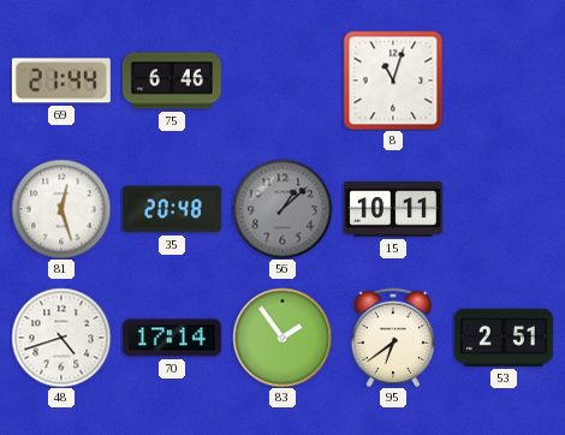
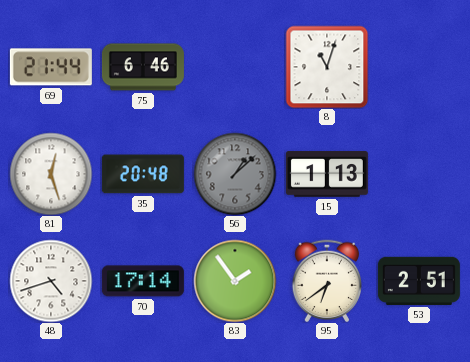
15: 10:11 -> 1:13 (327, 174)
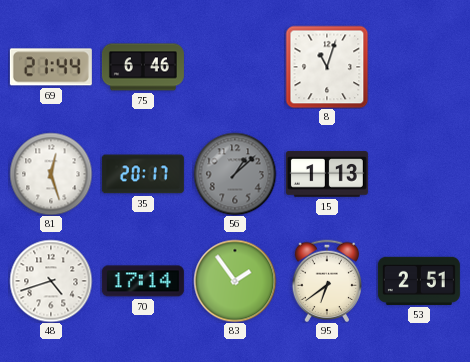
35: 20:48 -> 20:17 (143, 174)
